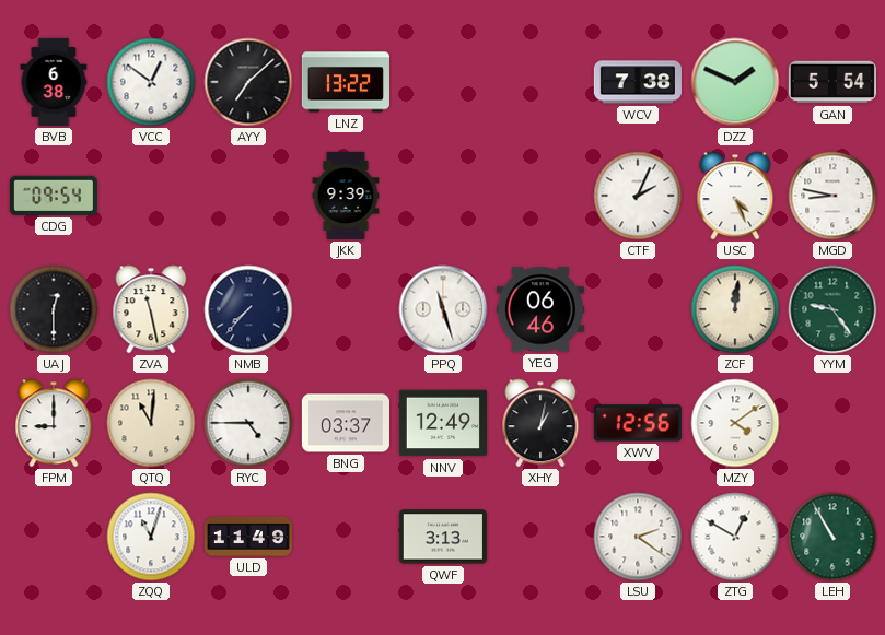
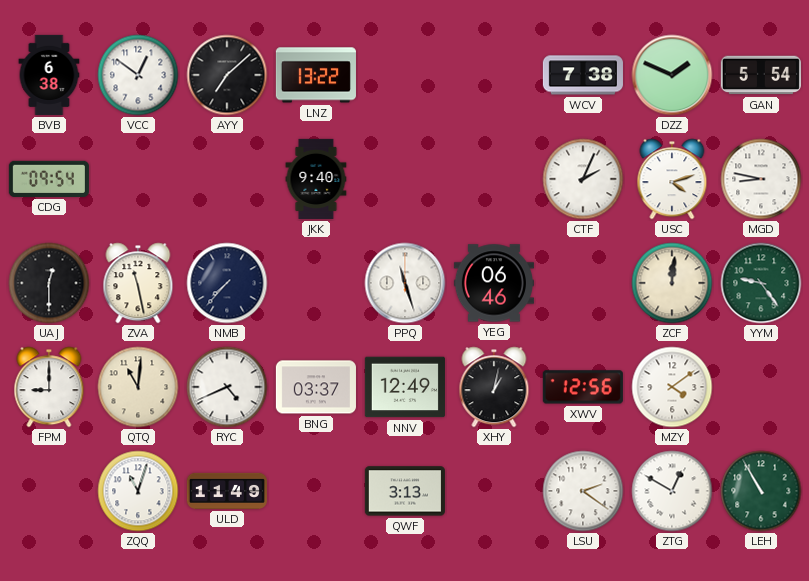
JKK: 9:39 -> 9:40 (316, 179)
USC: 4:26 -> 4:12 (672, 179)
RYC: 4:45 -> 4:41 (227, 387)
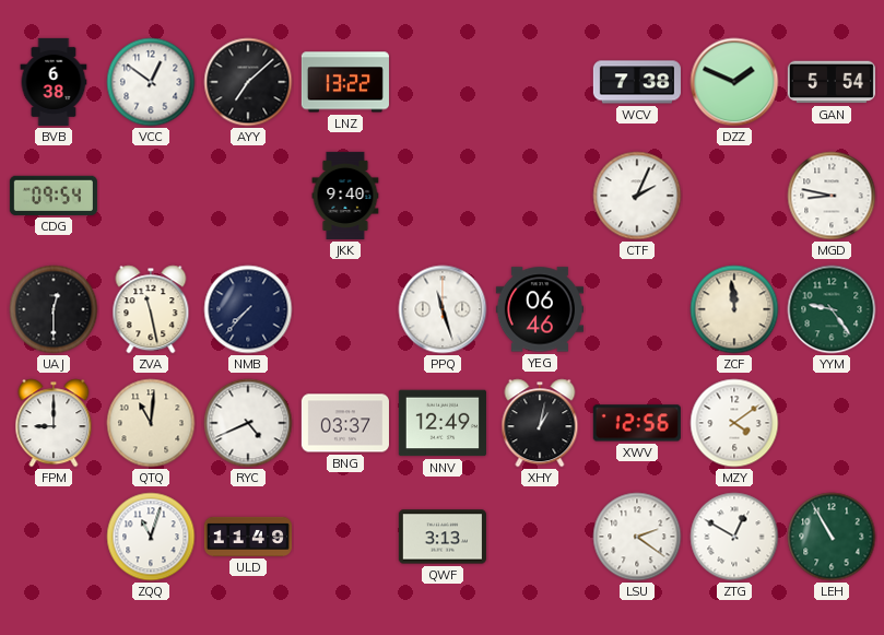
USC: 4:12 -> none (672, 179)
ZCF: 12:01 -> 11:59 (734, 309)
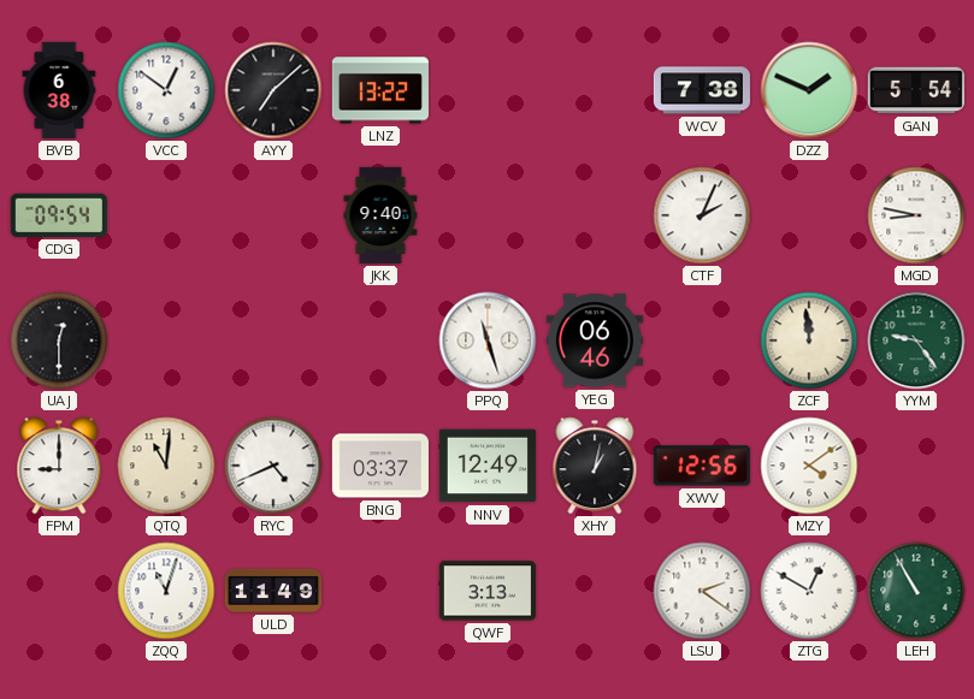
ZVA: 11:28 -> none (151, 309)
NMB: 7:37 -> none (248, 309)
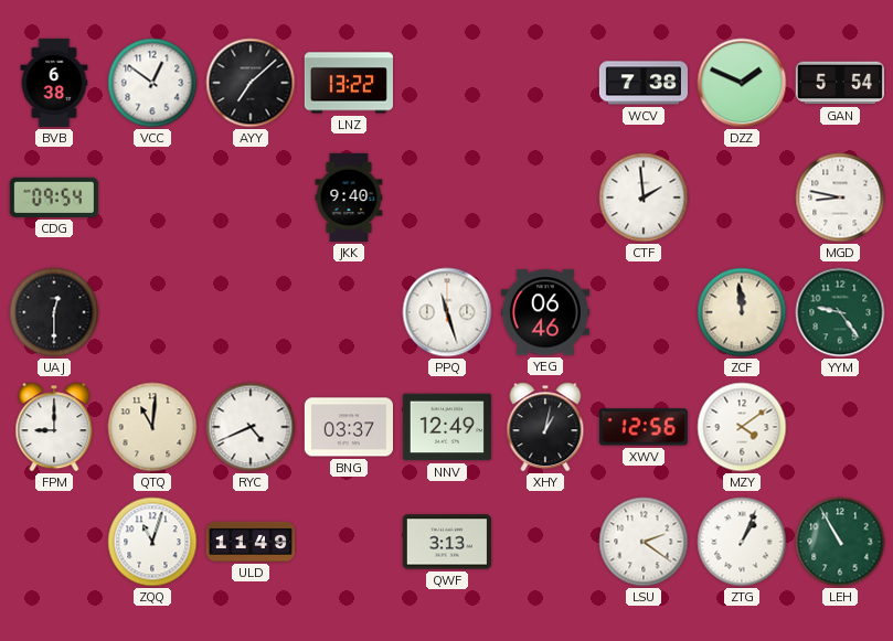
CTF: 2:04 -> 1:59 (644, 197)
ZTG: 12:50 -> 1:04 (742, 542)
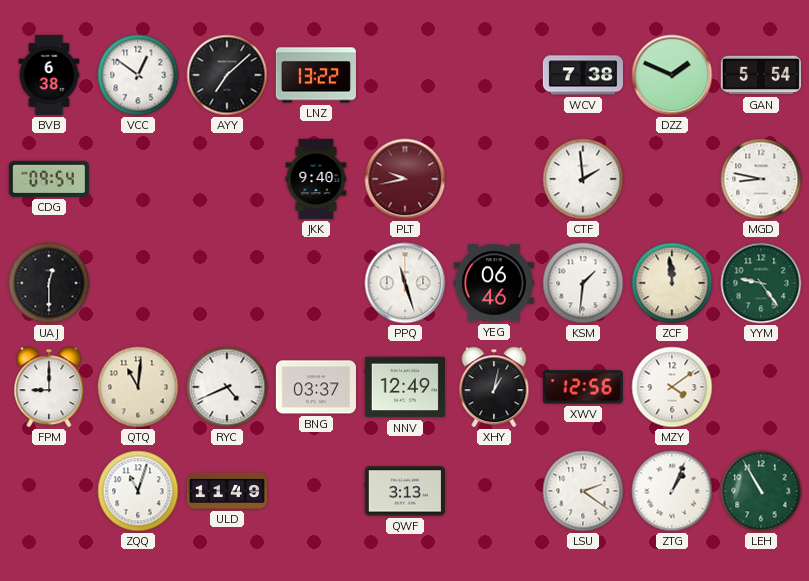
PLT: none -> 9:43 (405, 179)
KSM: none -> 1:31 (583, 283)
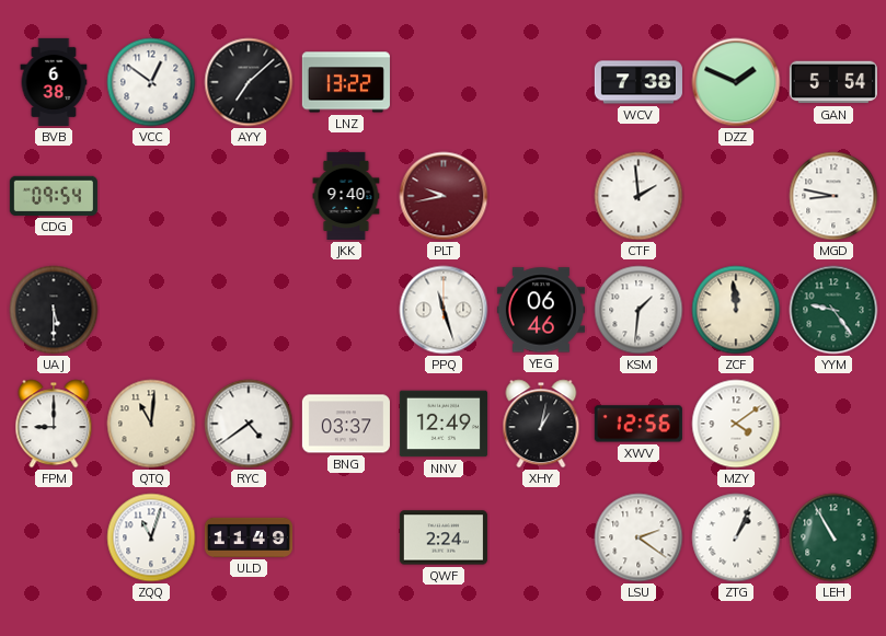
UAJ: 12:30 -> 5:30 (54, 310)
RYC: 4:41 -> 4:39 (249, 424)
QWF: 3:13 -> 2:24 (444, 537)
